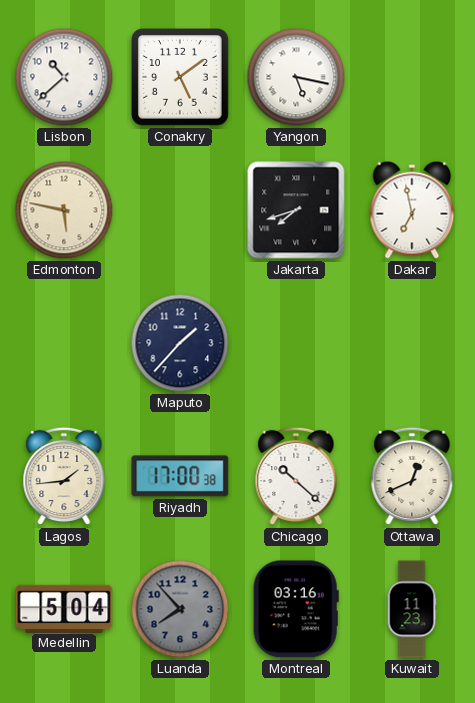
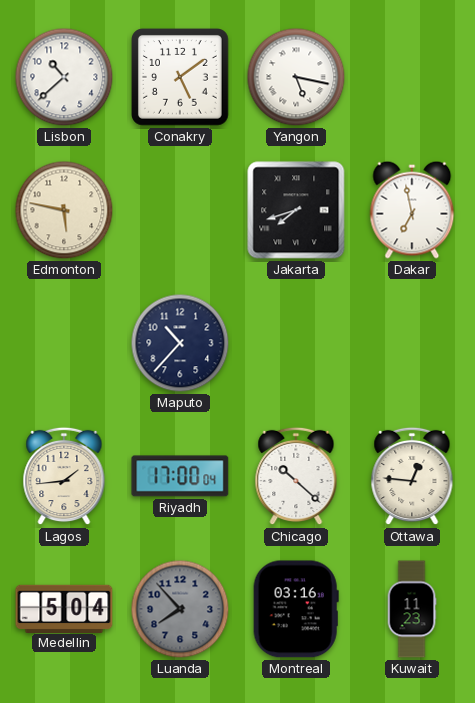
Maputo: 1:37 -> 10:37 (180, 343)
Riyadh: 17:00:38 -> 17:00:04 (180, 476)
Ottawa: 12:41 -> 12:46 (412, 476)
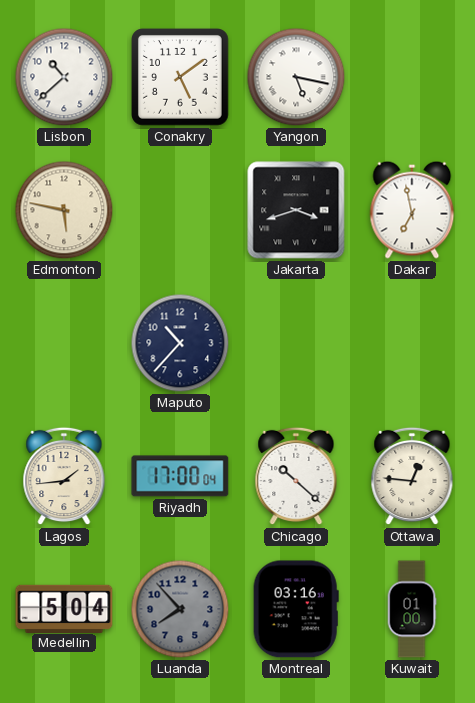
Jakarta: 7:42 -> 3:42 (296, 210)
Kuwait: 11:23 -> 01:00 (412, 609)
